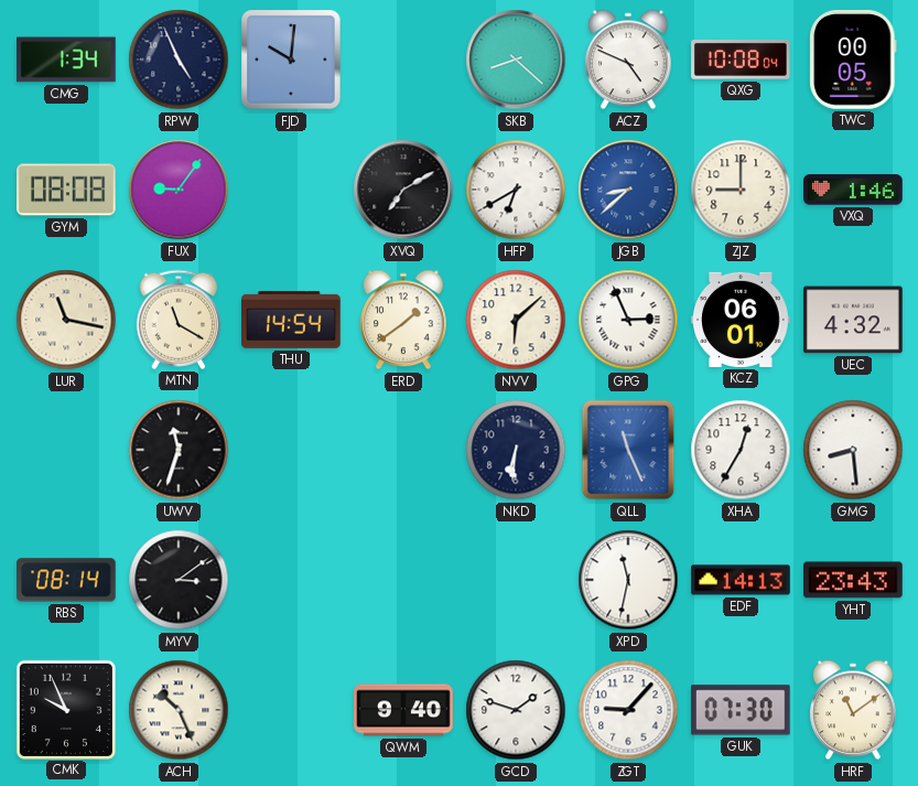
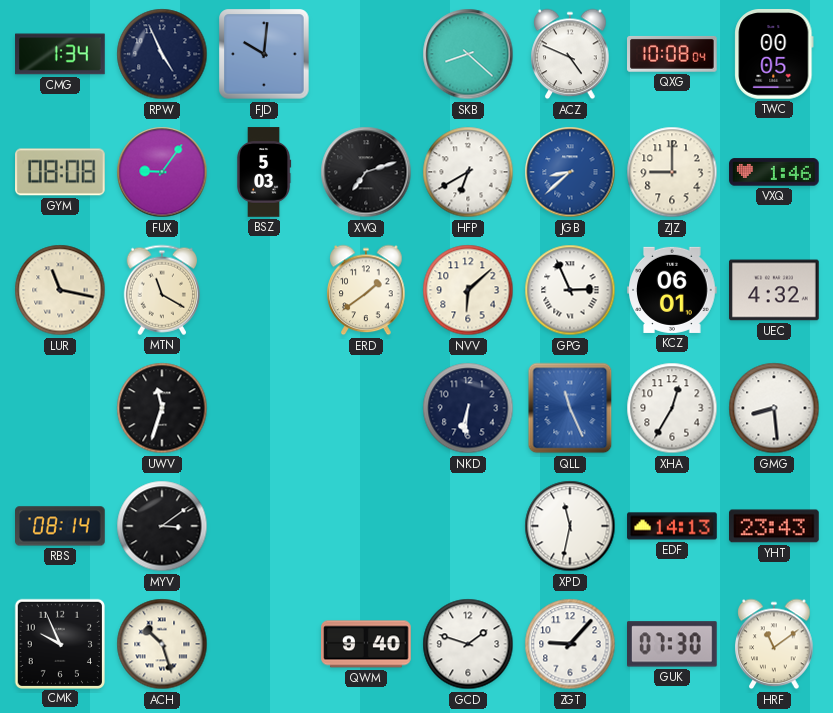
BSZ: none -> 5:03 (264, 172)
XVQ: 7:10 -> 7:12 (366, 172)
THU: 14:54 -> none (292, 320)
ACH: 10:26 -> 10:27 (162, 644)
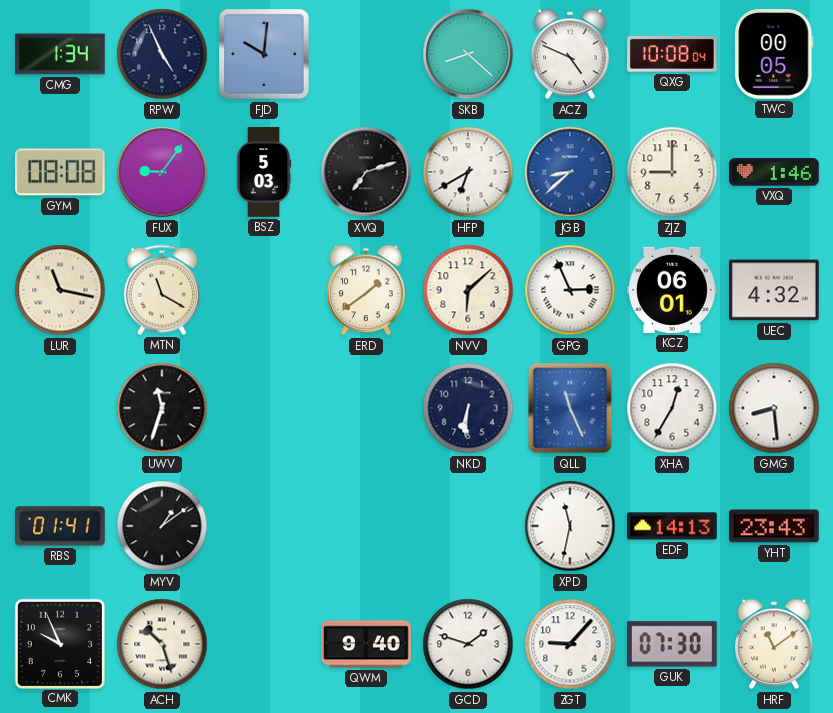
RBS: 08:14 -> 01:41 (61, 526)
MYV: 3:09 -> 1:09 (162, 526)
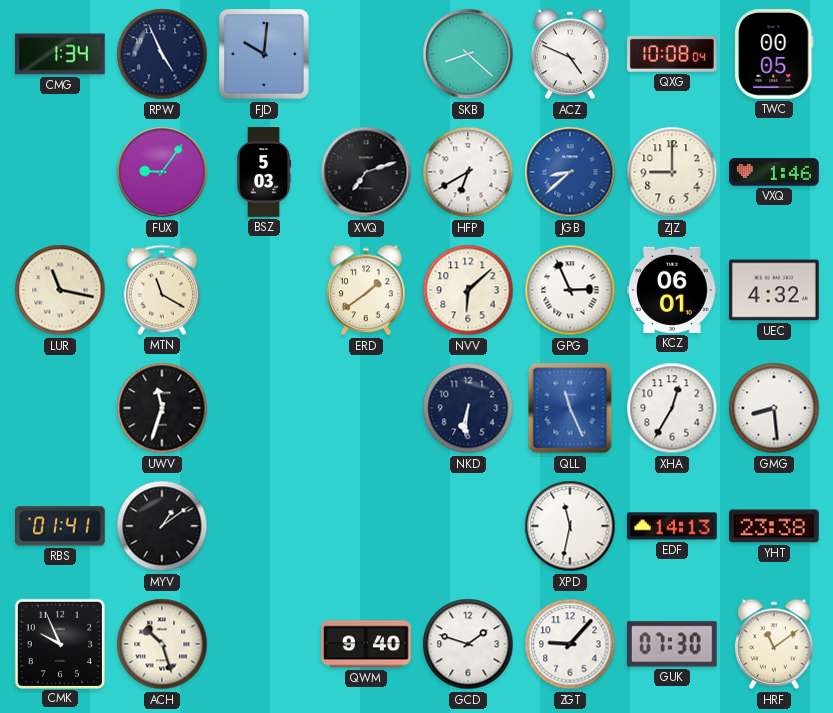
GYM: 08:08 -> none (61, 172)
YHT: 23:43 -> 23:38 (775, 526)
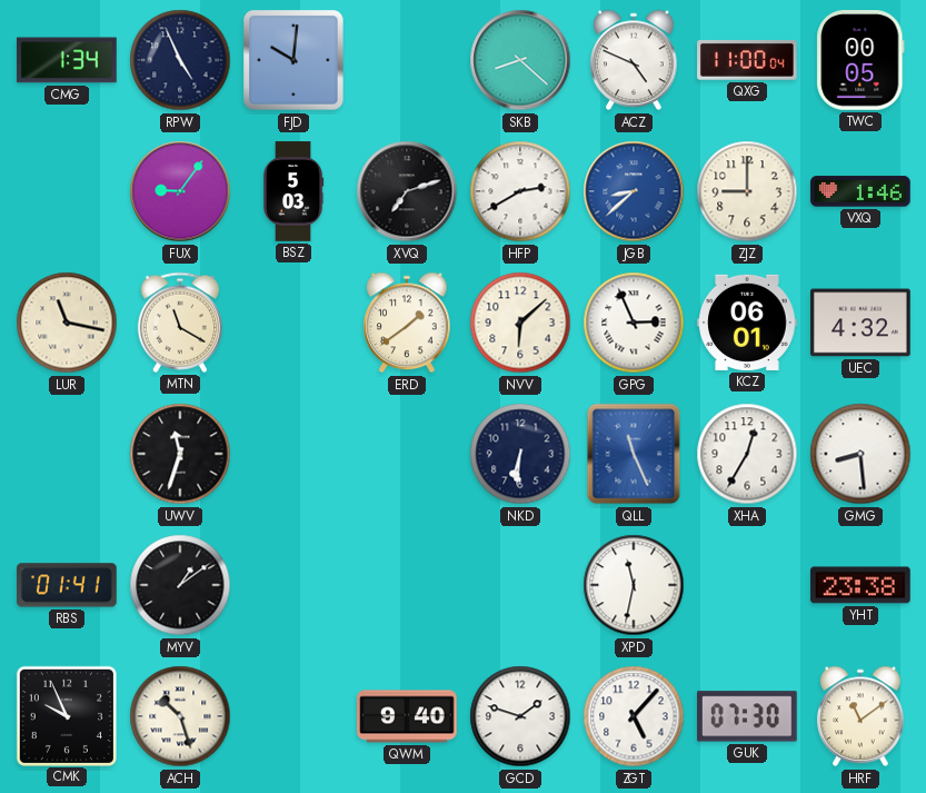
QXG: 10:08 -> 11:00 (748, 60)
HFP: 6:40 -> 2:40 (520, 191)
EDF: 14:13 -> none (672, 526)
ZGT: 9:07 -> 5:07 (634, 716)
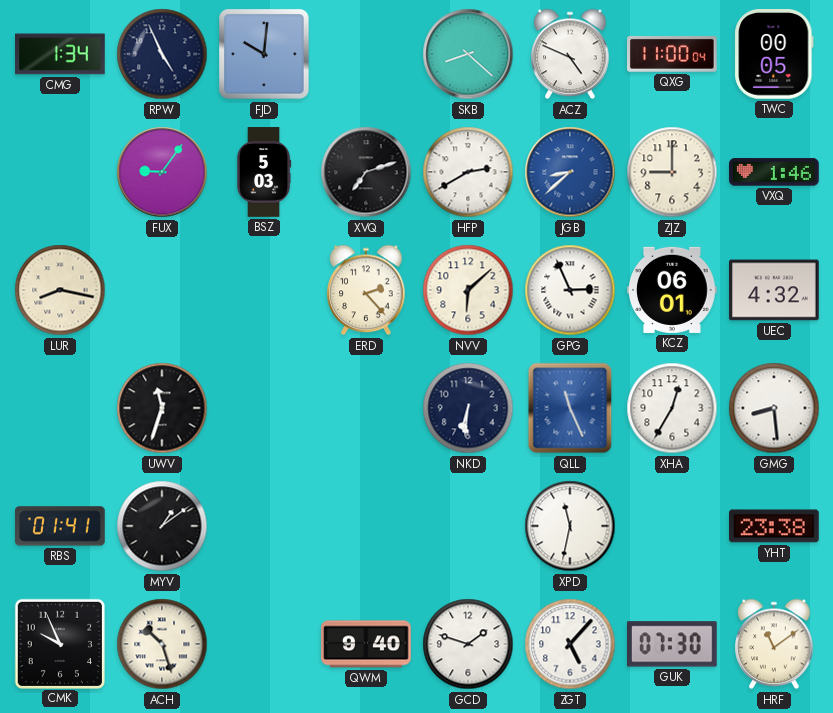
LUR: 11:17 -> 8:17 (60, 290)
MTN: 11:20 -> none (179, 323)
ERD: 1:39 -> 2:23 (366, 290)
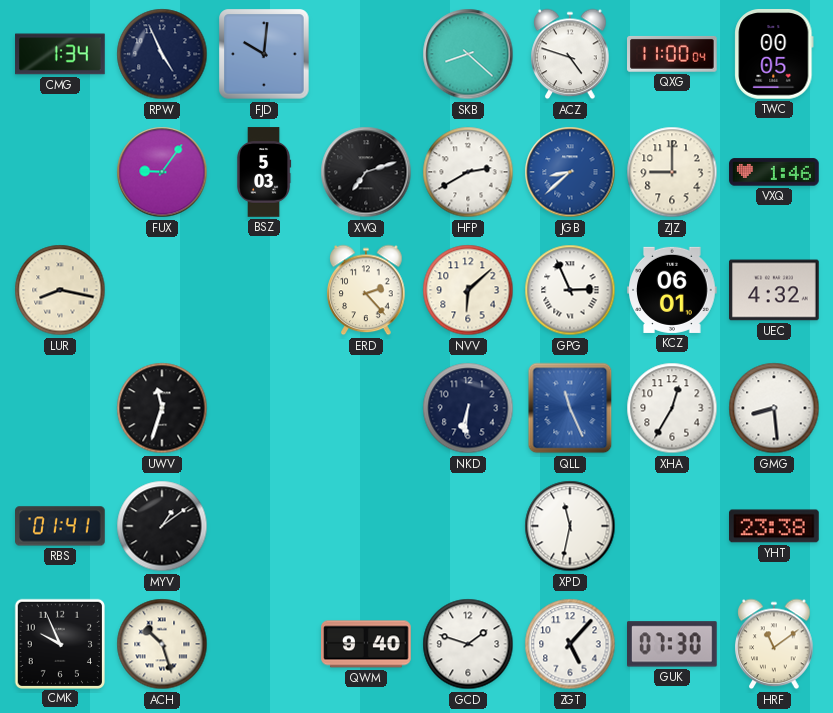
ACZ: 4:49 -> 4:48 (570, 54)
